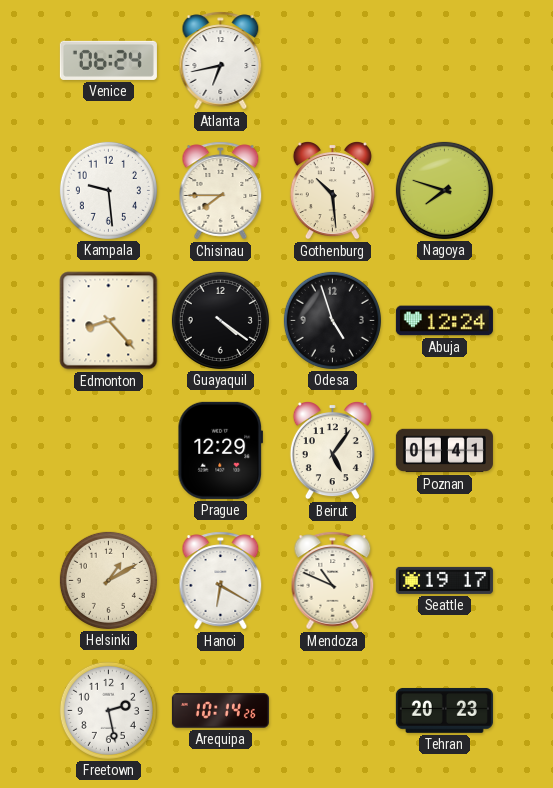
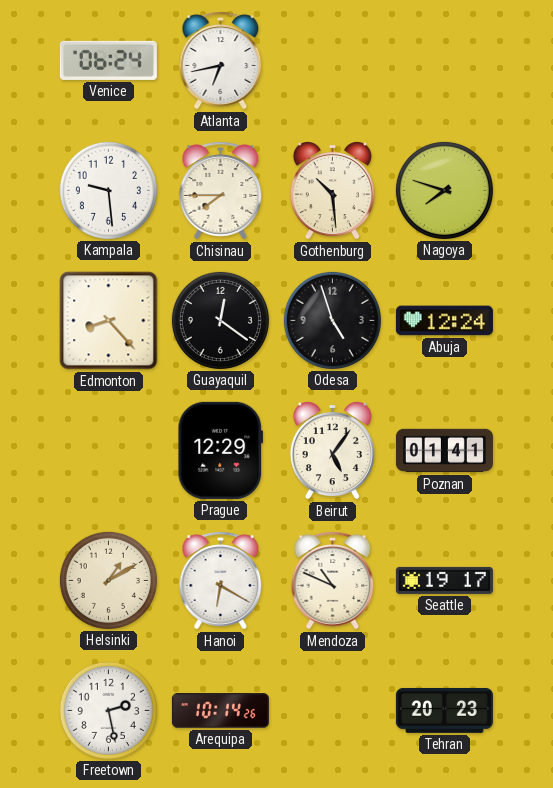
Guayaquil: 4:21 -> 12:21 (220, 320)
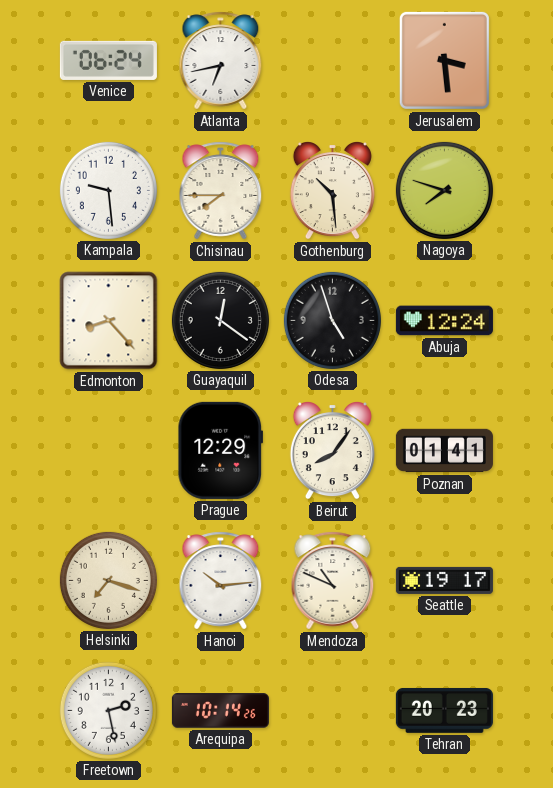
Jerusalem: none -> 3:29 (444, 60)
Beirut: 5:06 -> 8:06 (332, 451)
Helsinki: 1:10 -> 7:18 (108, 580)
Hanoi: 6:20 -> 10:14 (221, 581)
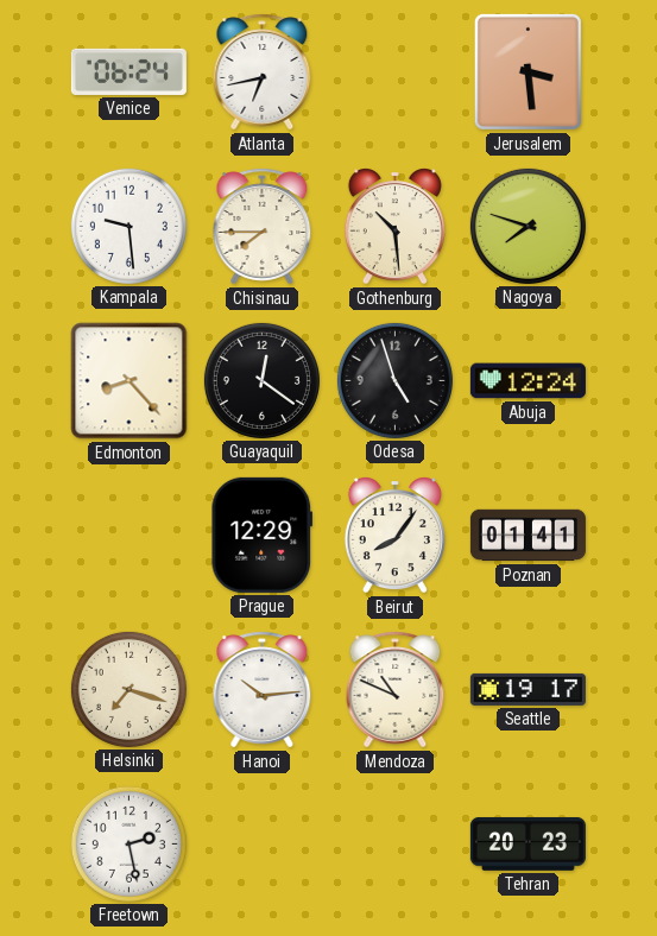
Arequipa: 10:14 -> none (220, 711)
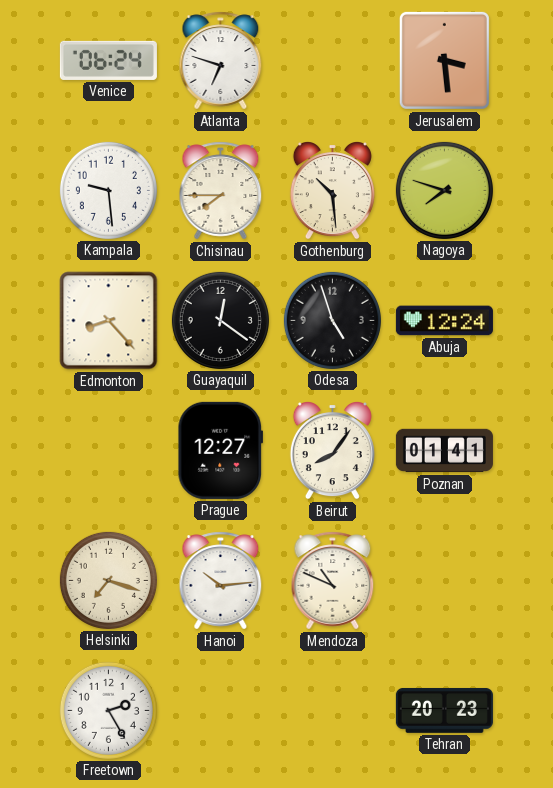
Atlanta: 6:43 -> 6:48 (221, 61)
Prague: 12:29 -> 12:27 (220, 450)
Seattle: 19:17 -> none (528, 689)
Freetown: 2:28 -> 2:25 (108, 710)
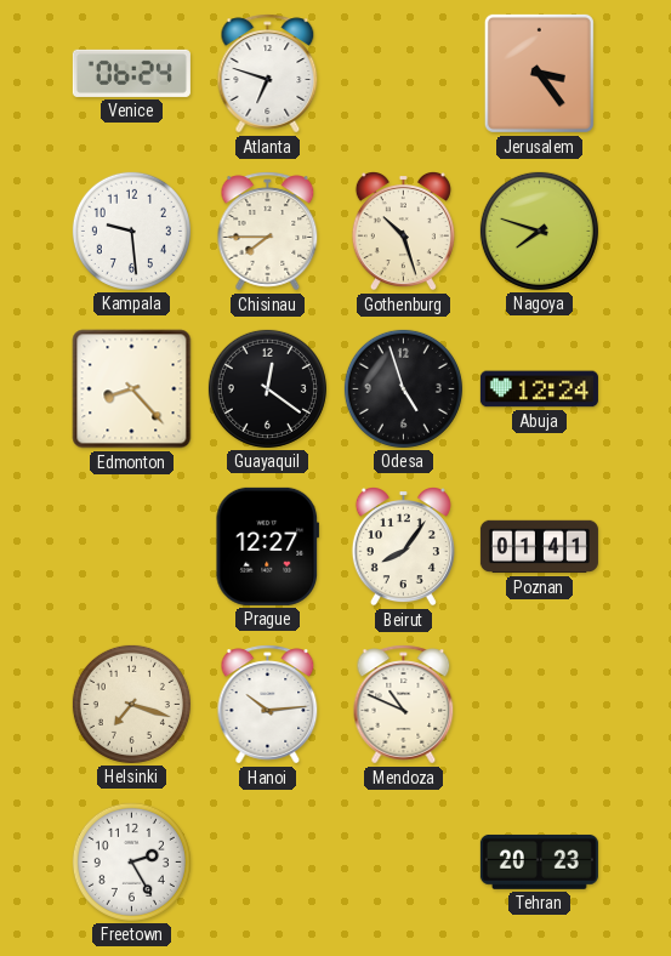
Jerusalem: 3:29 -> 3:24 (539, 73)
Gothenburg: 10:29 -> 10:27 (403, 232)
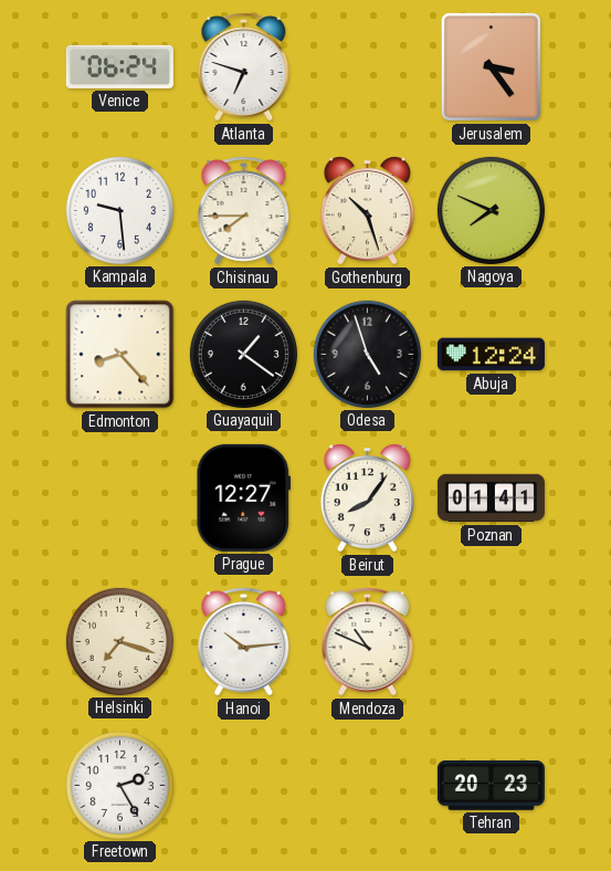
Nagoya: 7:48 -> 7:49 (491, 210)
Guayaquil: 12:21 -> 1:21 (243, 354)
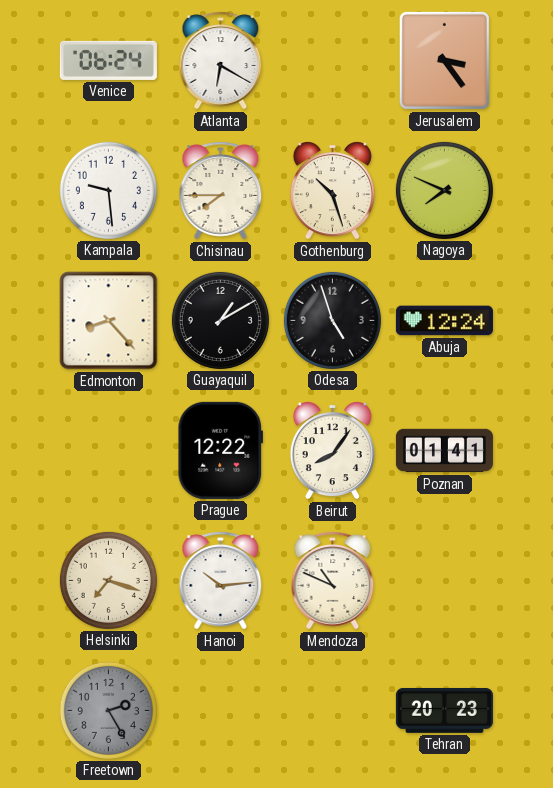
Atlanta: 6:48 -> 6:20 (221, 61)
Guayaquil: 1:21 -> 1:10 (220, 320)
Prague: 12:27 -> 12:22 (220, 450)
Freetown dial: white -> grey (108, 710)
